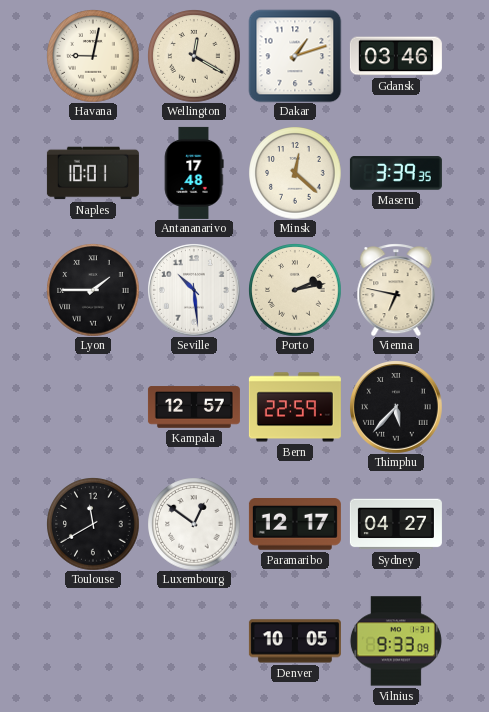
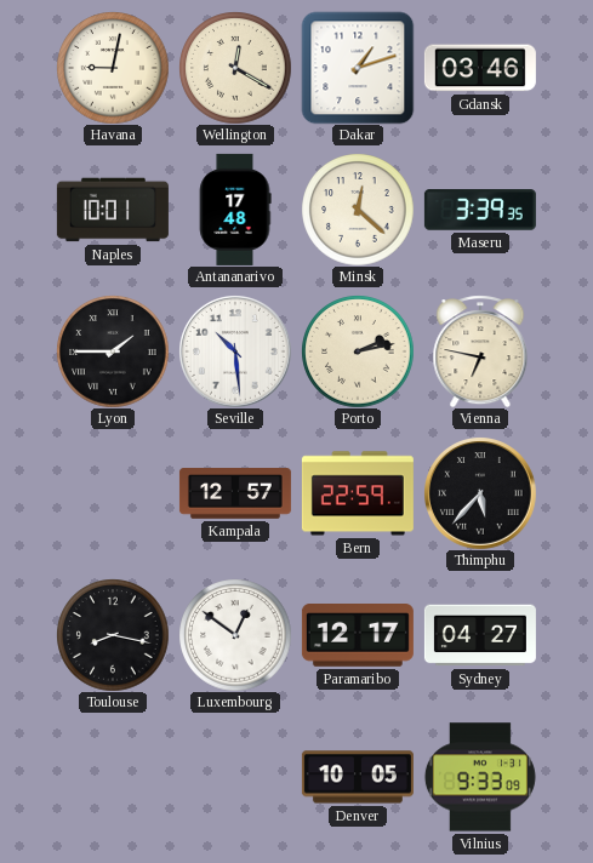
Toulouse: 11:40 -> 8:17 (113, 635)
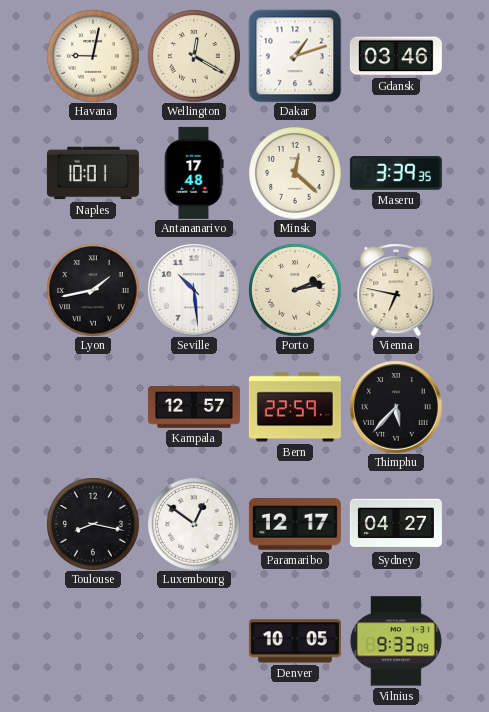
Lyon: 1:45 -> 1:43 (93, 290)
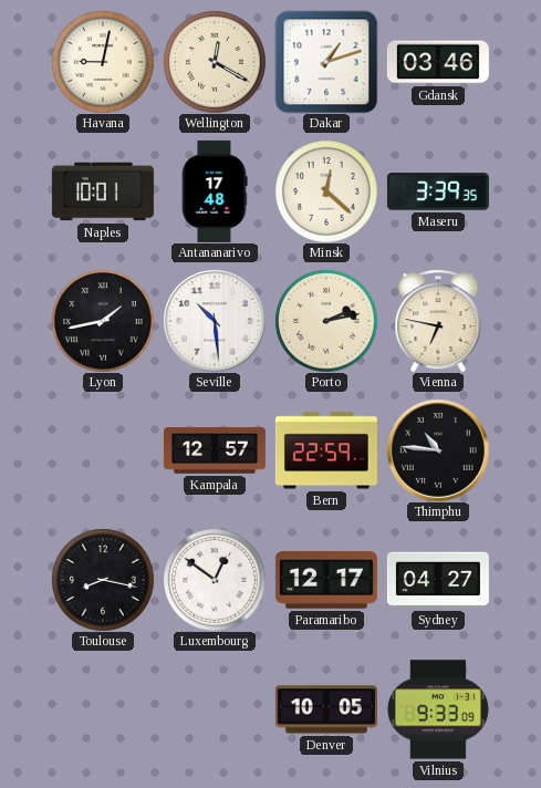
Thimphu: 5:37 -> 10:46 (438, 450)
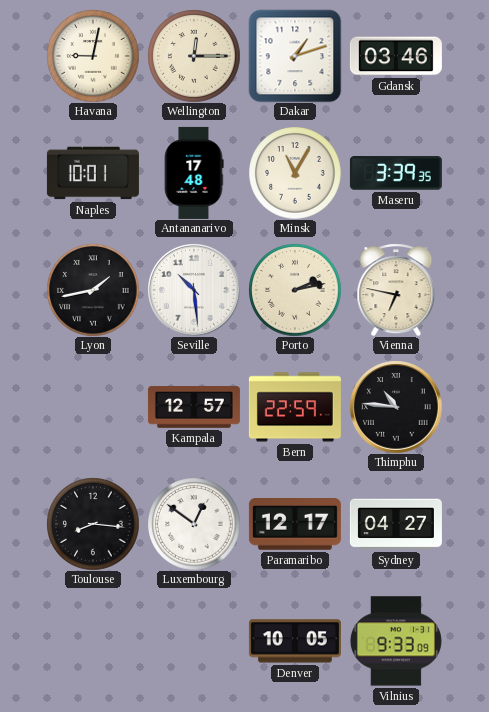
Wellington: 12:20 -> 12:15 (194, 56)
Minsk: 12:22 -> 11:05 (295, 173)
Toulouse: 8:17 -> 8:16 (93, 524)
